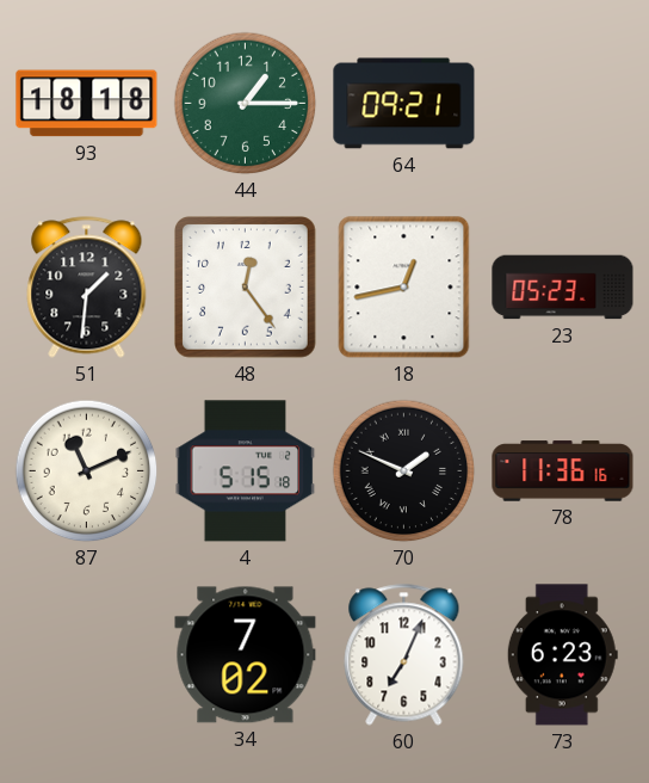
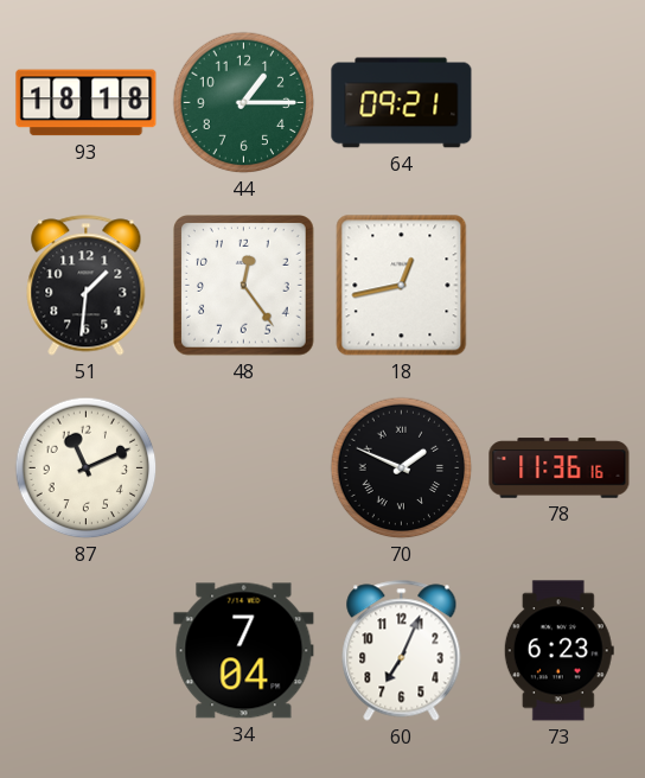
23: 05:23 -> none (563, 288)
4: 5:15 -> none (246, 471)
34: 7:02 -> 7:04 (244, 651)
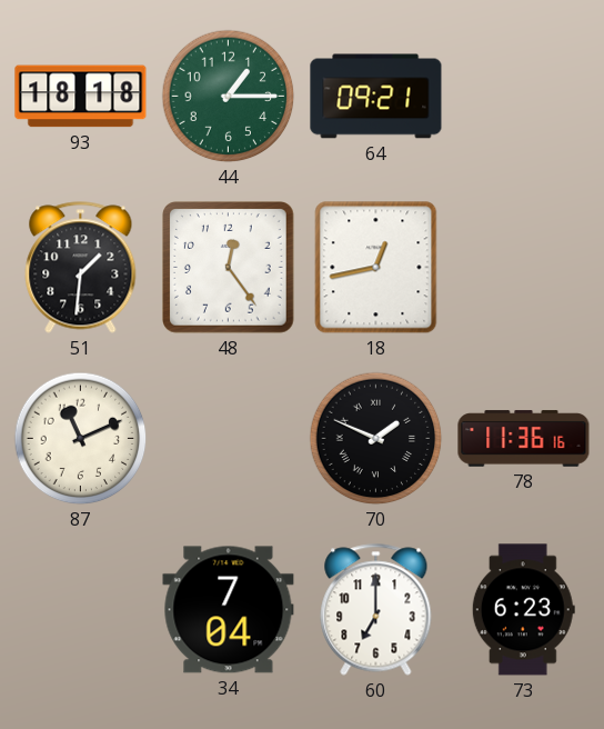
60: 7:04 -> 7:00 (376, 610)
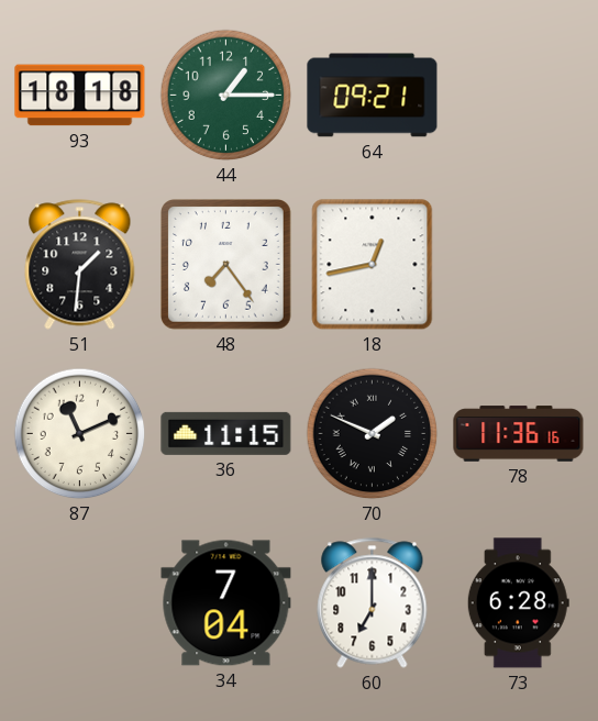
48: 12:24 -> 7:24 (226, 265)
36: none -> 11:15 (226, 433)
73: 6:23 -> 6:28 (518, 603)
